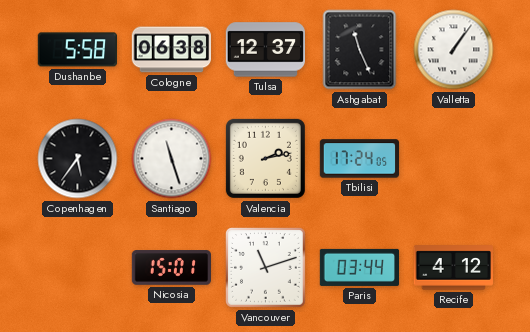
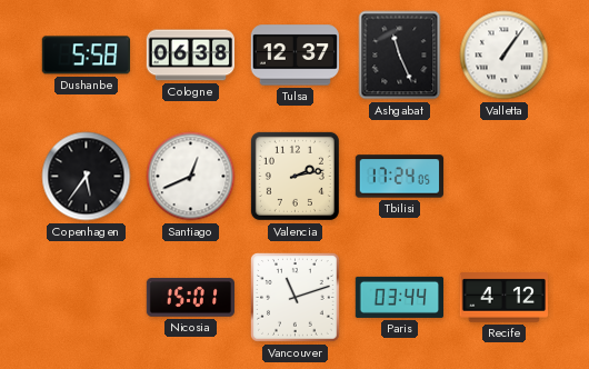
Santiago: 11:27 -> 12:41 (191, 177)
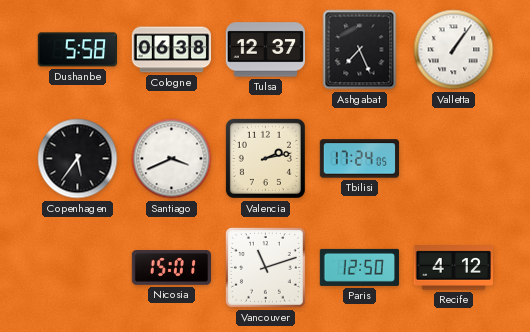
Ashgabat: 11:26 -> 7:26 (360, 50)
Santiago: 12:41 -> 3:41 (172, 159)
Paris: 03:44 -> 12:50 (359, 267)
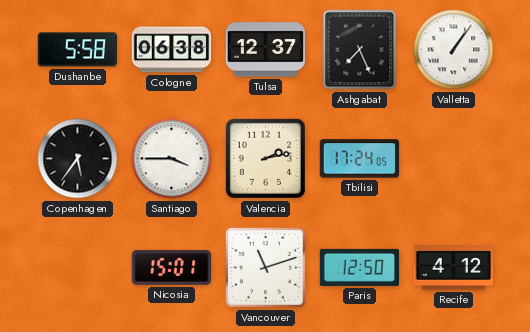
Santiago: 3:41 -> 3:45 (172, 159)
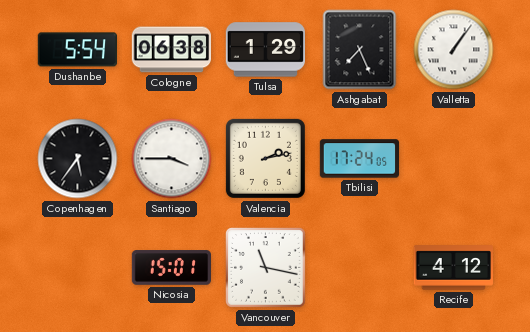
Dushanbe: 5:58 -> 5:54 (77, 50)
Tulsa: 12:37 -> 1:29 (265, 50)
Vancouver: 11:12 -> 11:17 (266, 268)
Paris: 12:50 -> none (359, 267)
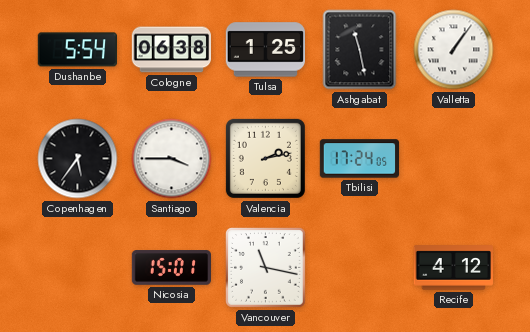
Tulsa: 1:29 -> 1:25 (265, 50)
Ashgabat: 7:26 -> 11:28 (360, 50)
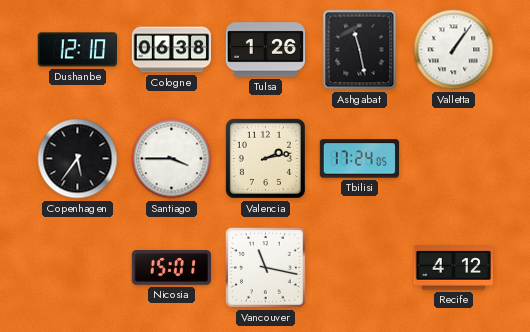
Dushanbe: 5:54 -> 12:10 (77, 50)
Tulsa: 1:25 -> 1:26 (265, 50)
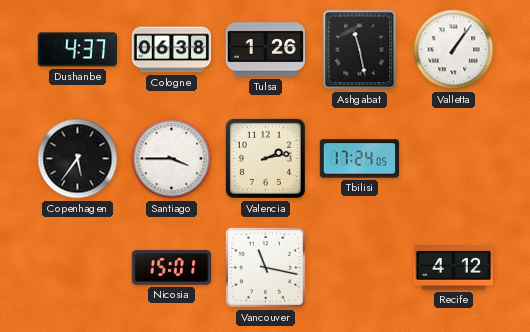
Dushanbe: 12:10 -> 4:37 (77, 50)
